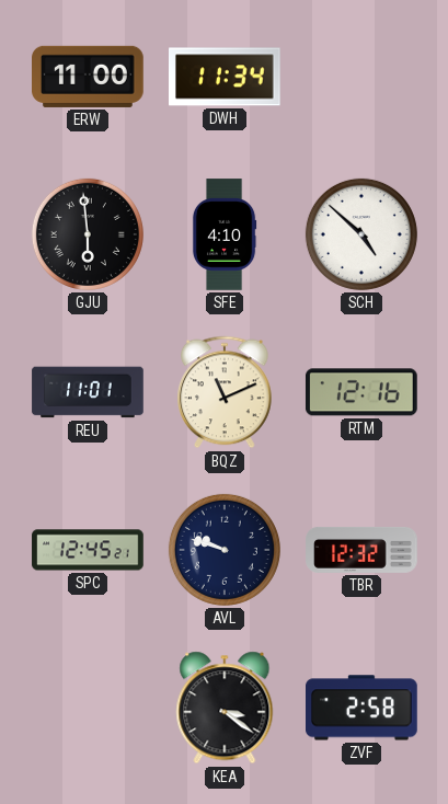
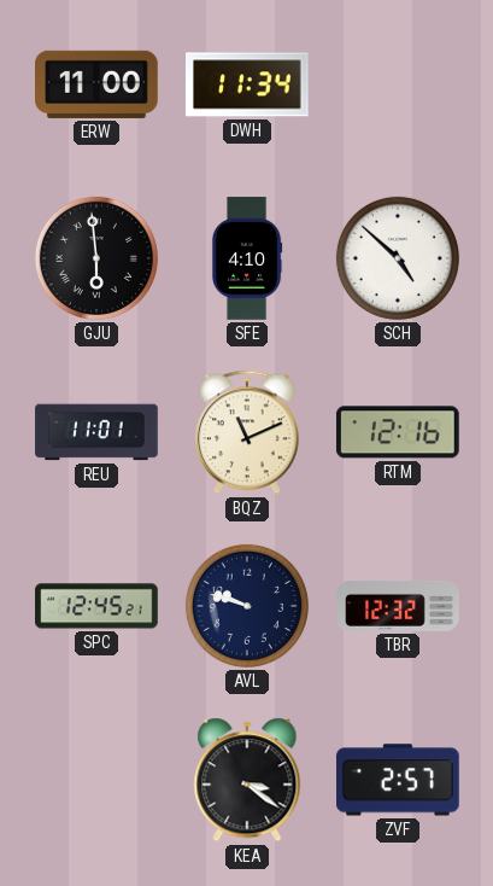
ZVF: 2:58 -> 2:57 (399, 780)
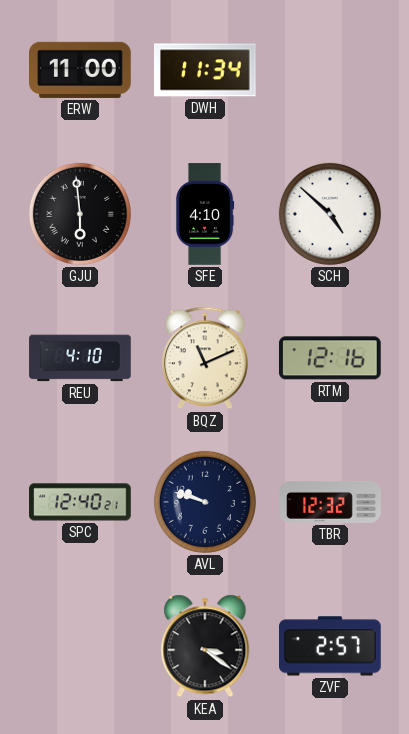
REU: 11:01 -> 4:10 (80, 358)
SPC: 12:45 -> 12:40 (80, 502)
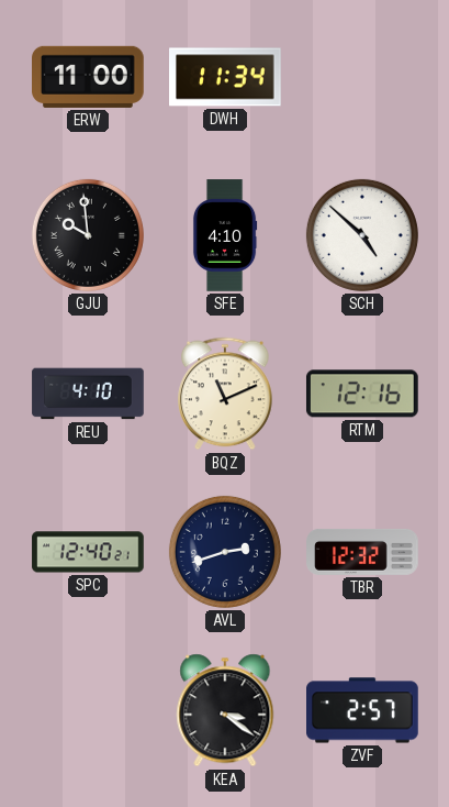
GJU: 5:59 -> 9:59 (88, 235)
AVL: 9:48 -> 2:42 (225, 552)
